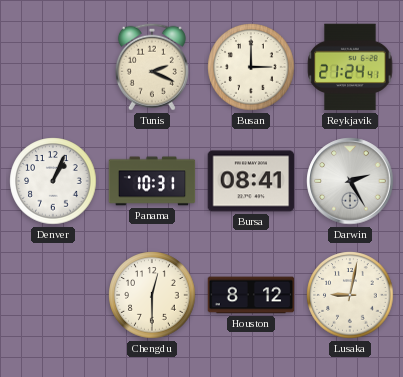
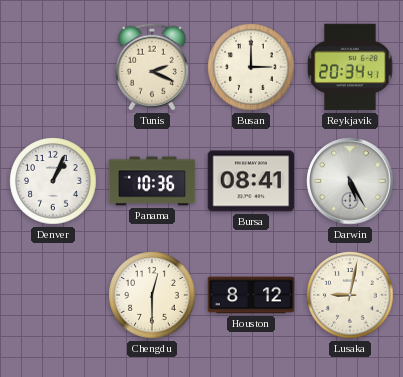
Reykjavik: 21:24 -> 20:34 (350, 67)
Panama: 10:31 -> 10:36 (152, 181)
Darwin: 2:25 -> 5:25 (350, 181)
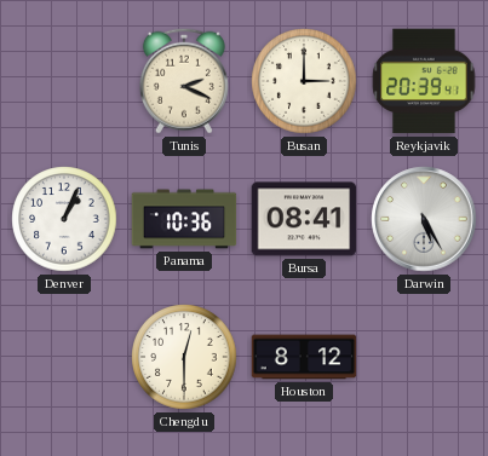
Reykjavik: 20:34 -> 20:39 (424, 81)
Lusaka: 9:02 -> none (350, 295)
